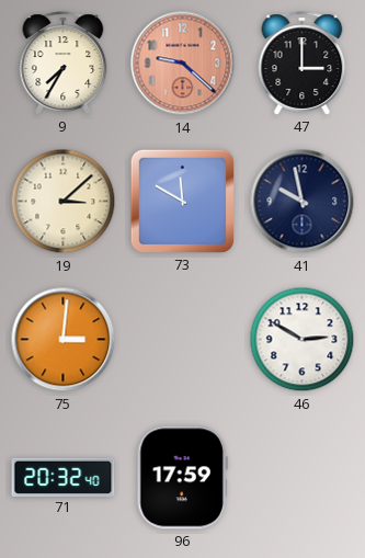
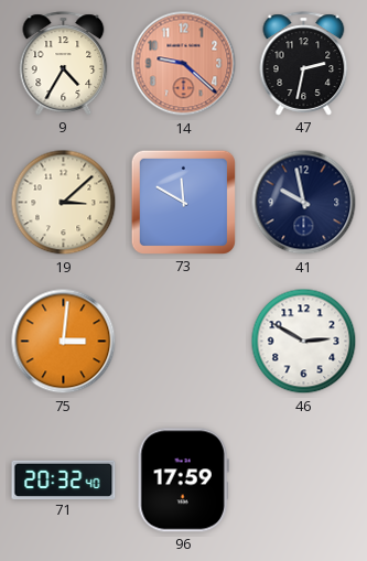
9: 7:35 -> 4:35 (64, 64)
47: 3:00 -> 2:32 (304, 64)
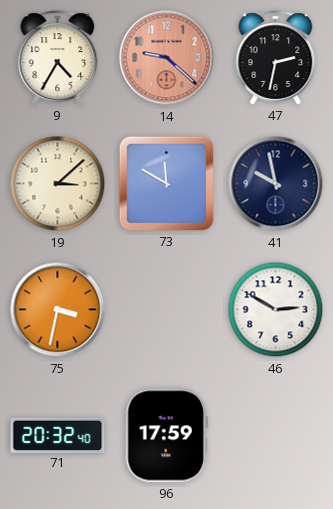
75: 3:01 -> 3:32 (58, 310)
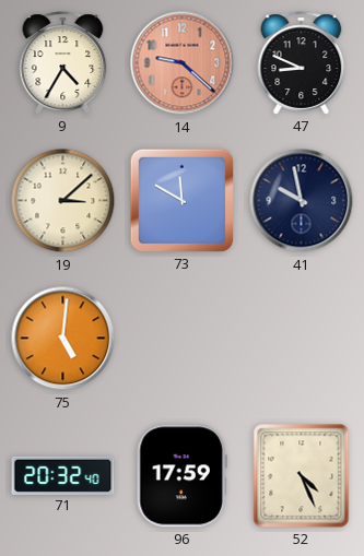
47: 2:32 -> 8:49 (302, 63)
75: 3:32 -> 5:01 (63, 339)
46: 2:50 -> none (276, 310)
52: none -> 4:26 (302, 476)
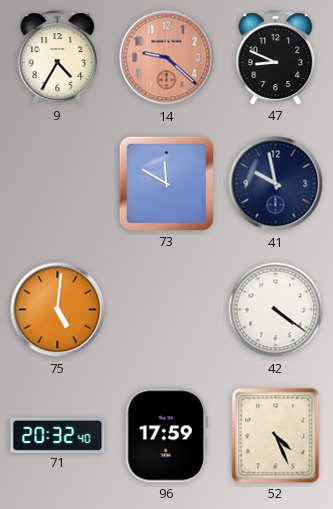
19: 3:08 -> none (63, 201)
42: none -> 4:21 (276, 310)
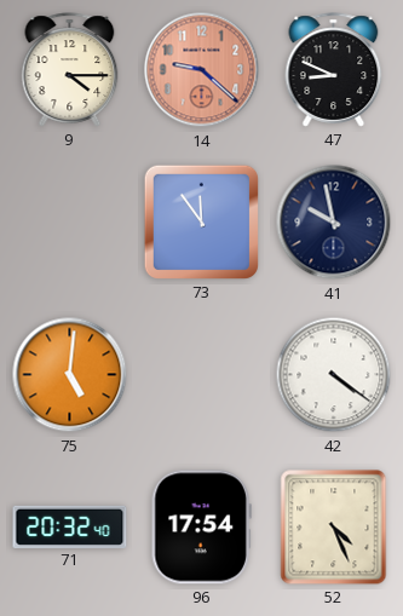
9: 4:35 -> 4:15 (70, 70)
73: 11:50 -> 11:54 (201, 221)
96: 17:59 -> 17:54 (201, 528)
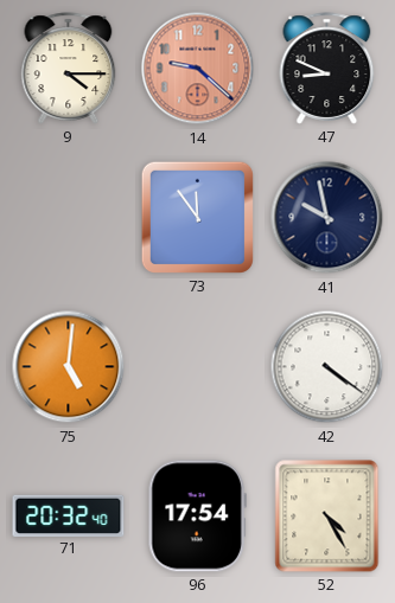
52: 4:26 -> 4:25 (327, 517)
